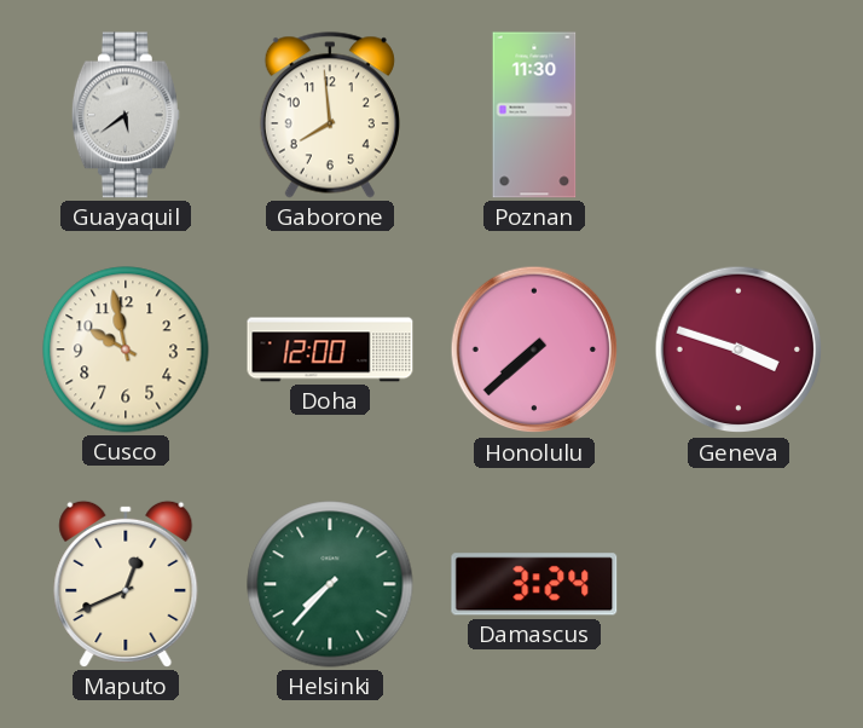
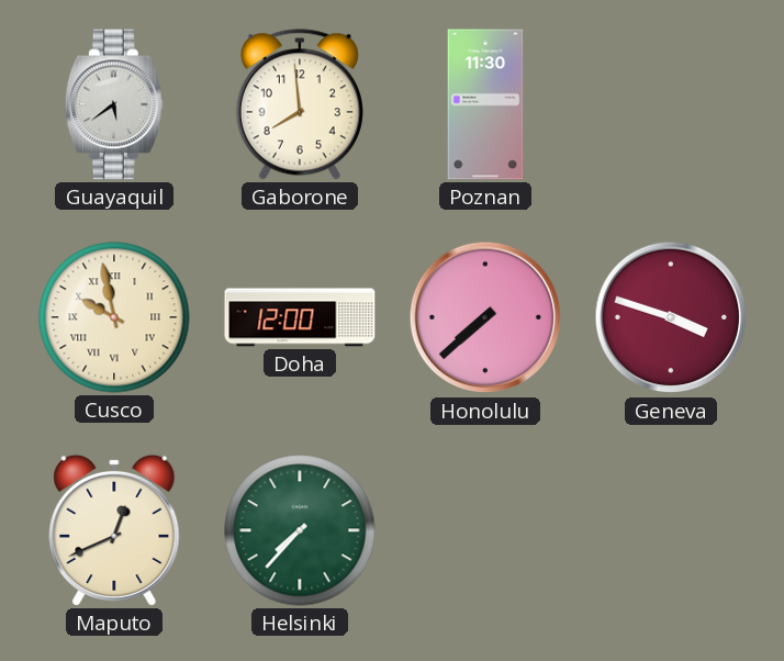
Cusco numerals: Arabic -> Roman (114, 317)
Damascus: 3:24 -> none (534, 584)
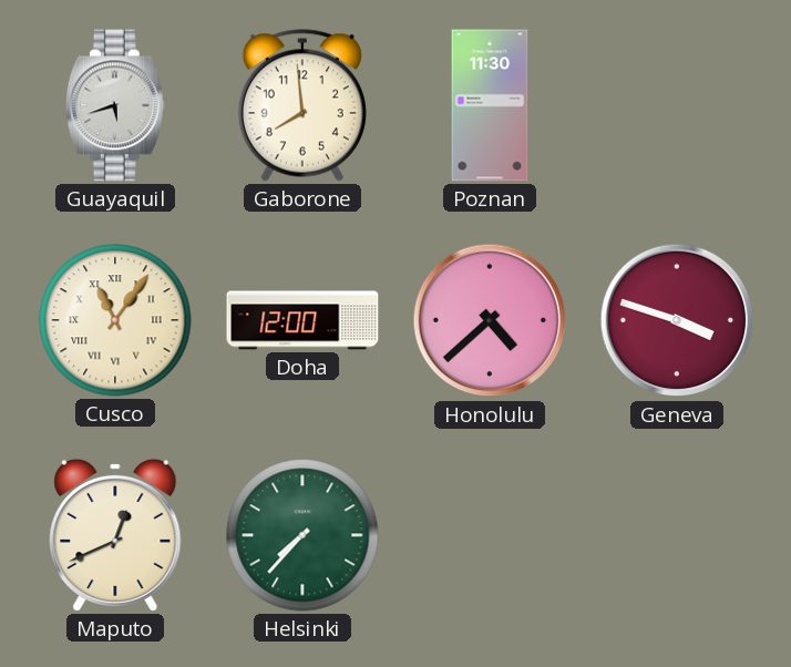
Guayaquil: 5:39 -> 5:42 (115, 105)
Cusco: 9:58 -> 11:06 (115, 320)
Honolulu: 7:38 -> 4:38 (490, 320)
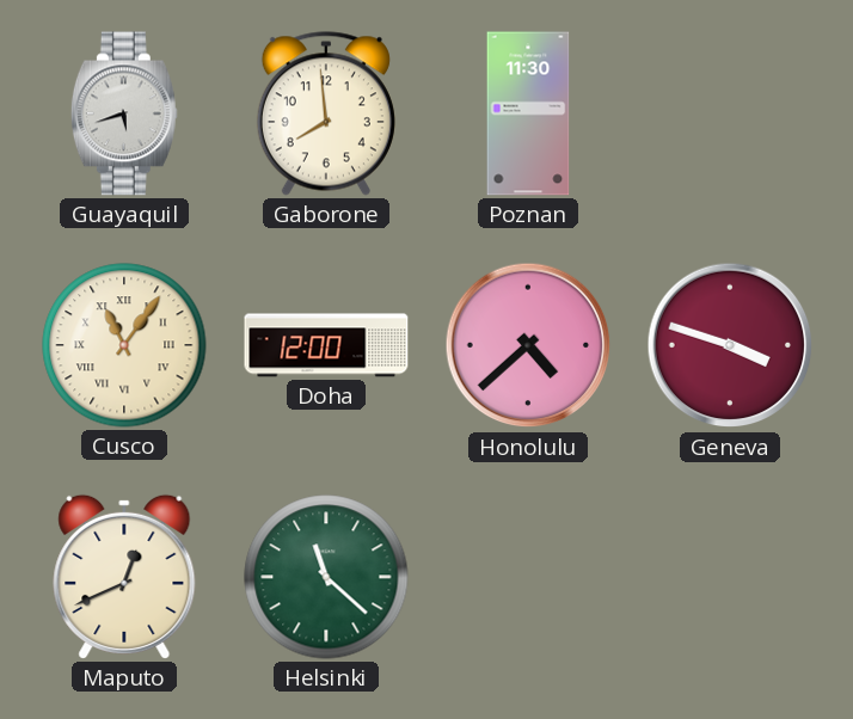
Helsinki: 7:37 -> 11:22 (326, 577)
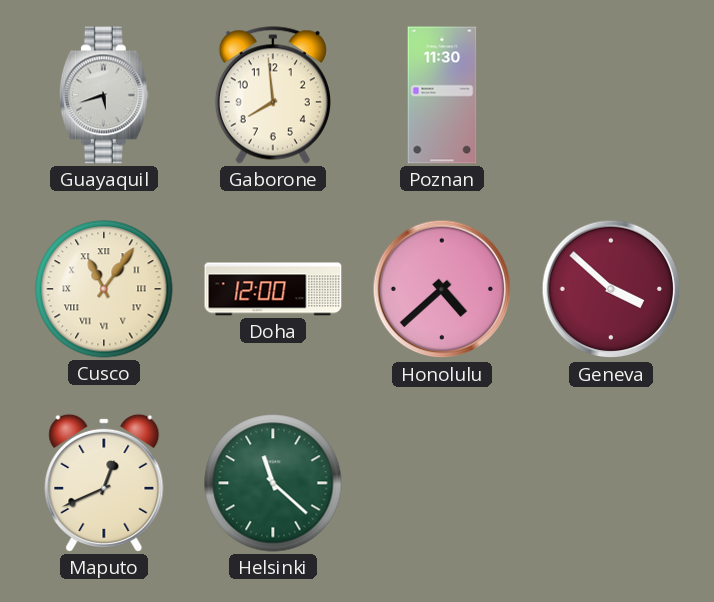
Geneva: 3:48 -> 3:52 (611, 289)
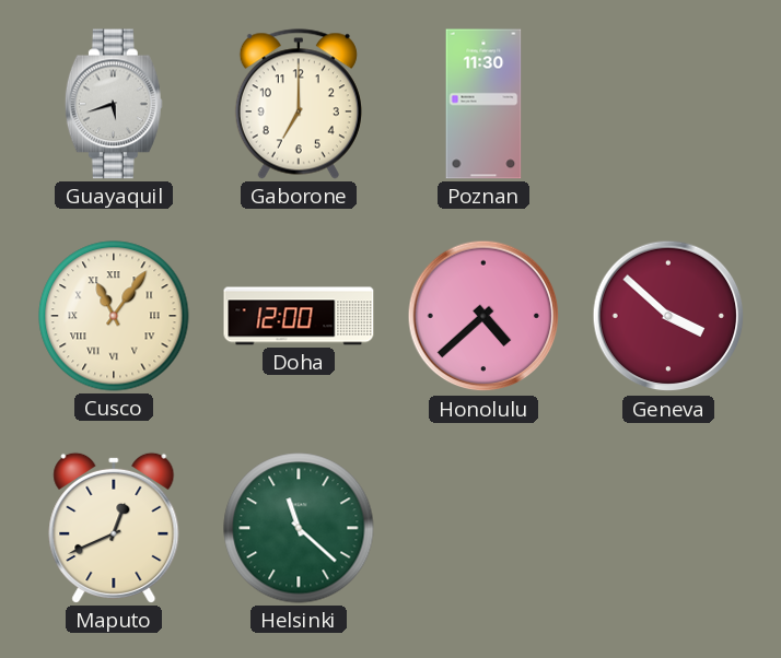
Gaborone: 7:59 -> 7:00 (299, 104)
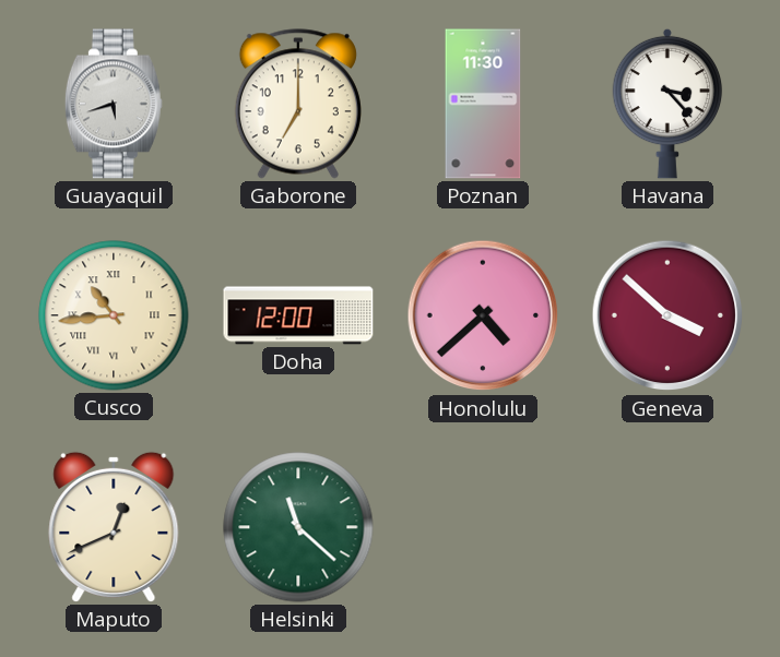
Havana: none -> 3:23 (667, 104)
Cusco: 11:06 -> 10:44 (114, 315)
